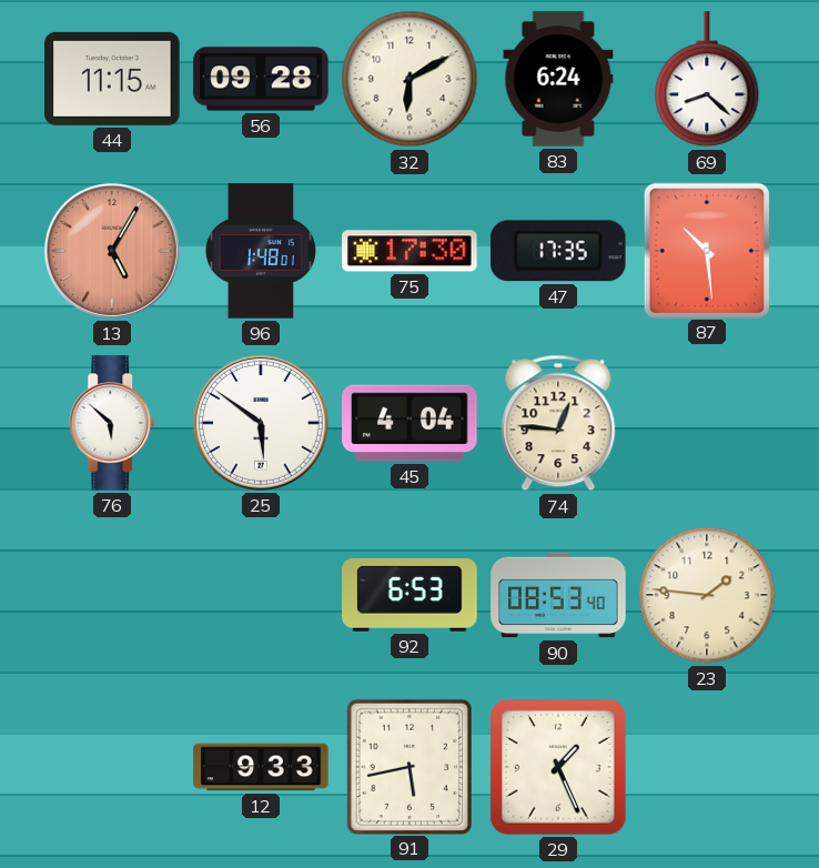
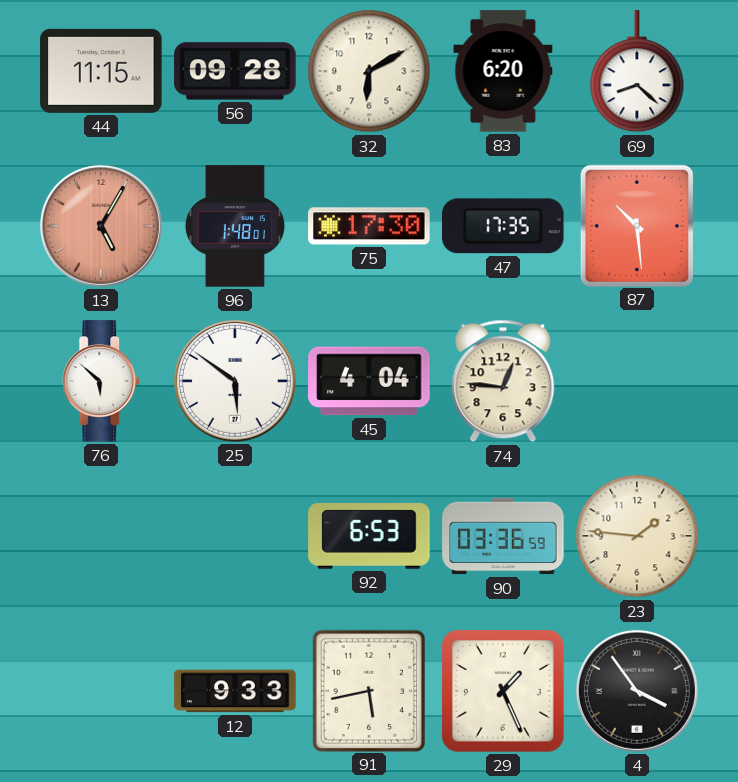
83: 6:24 -> 6:20 (503, 71)
90: 08:53 -> 03:36 (503, 536)
4: none -> 3:54 (637, 691)
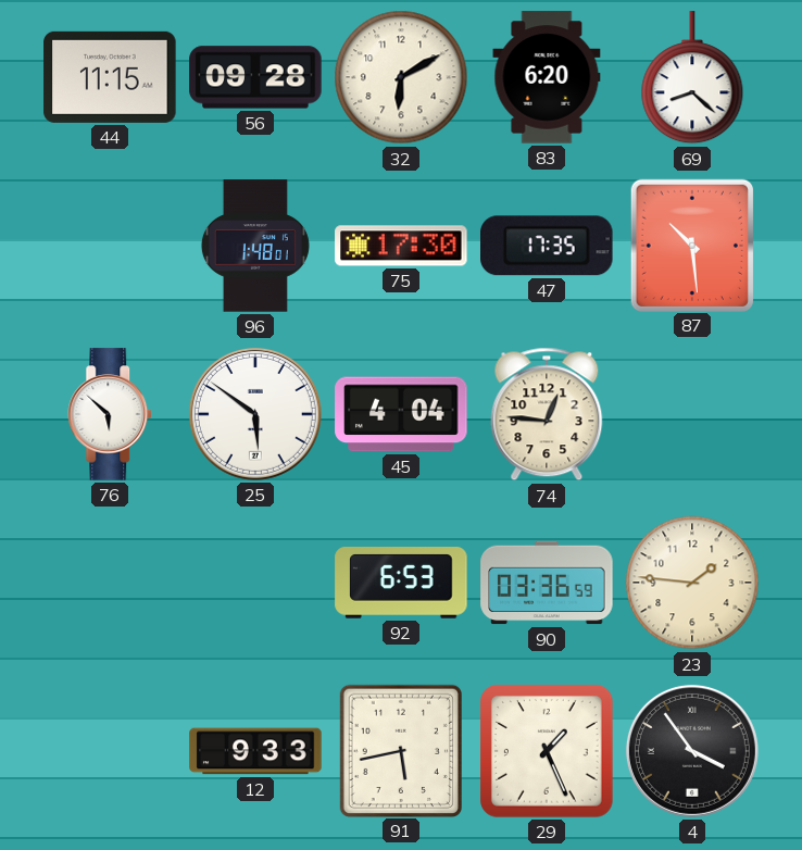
13: 5:05 -> none (101, 226)
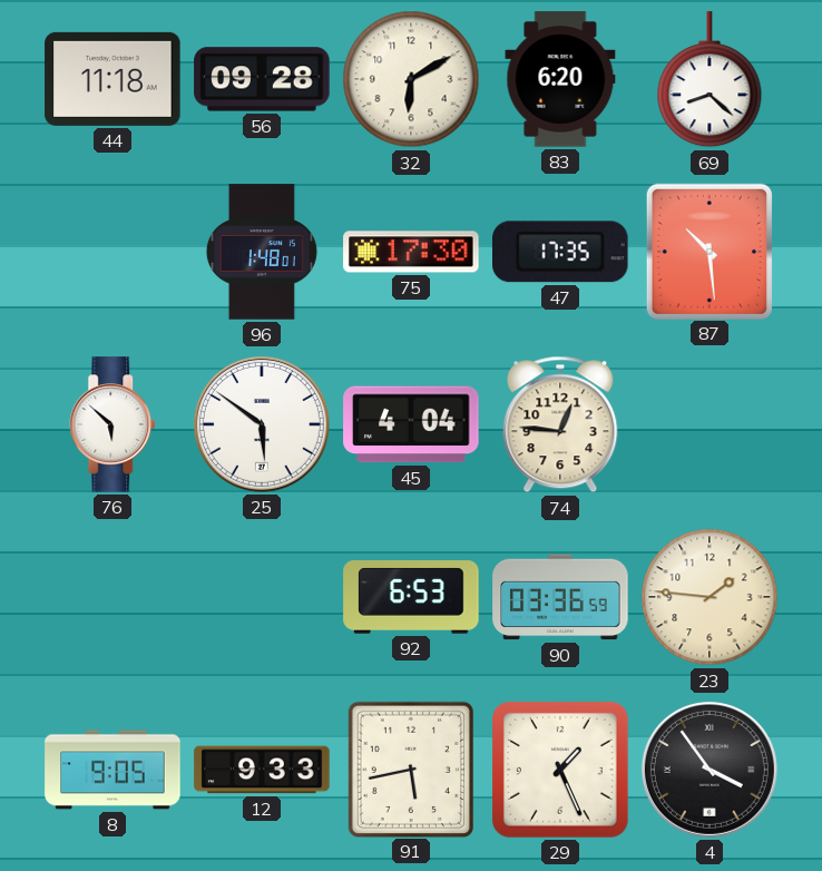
44: 11:15 -> 11:18 (112, 79)
8: none -> 9:05 (112, 770)
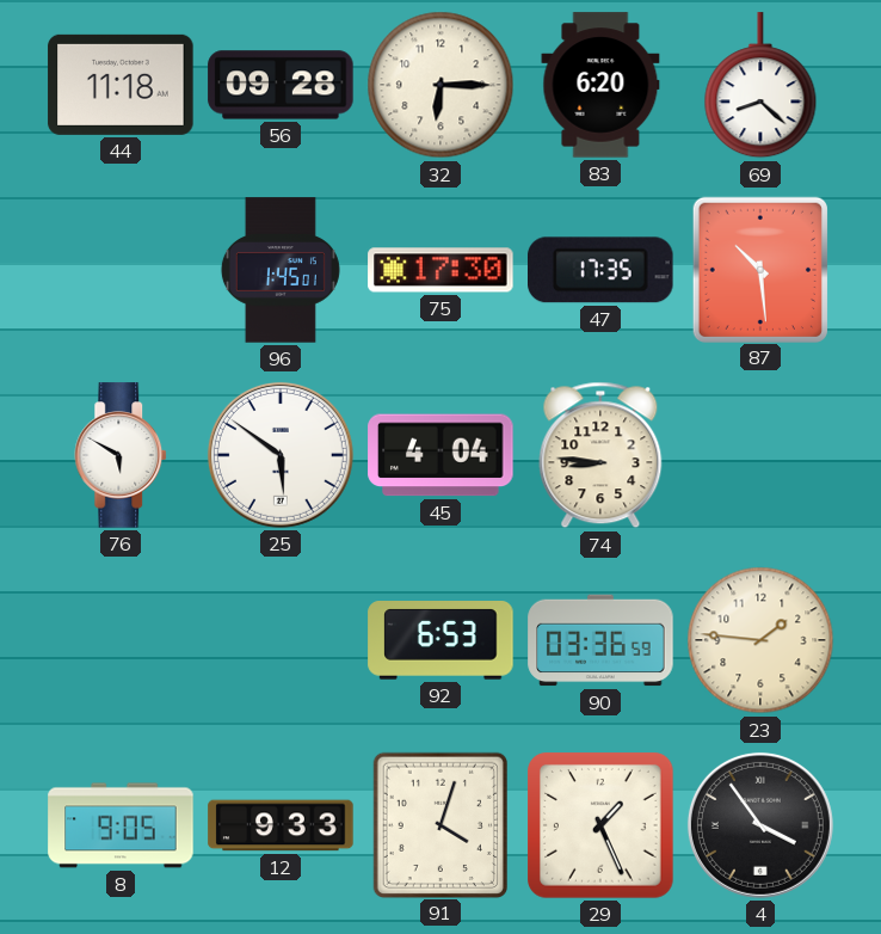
32: 6:10 -> 6:15 (440, 85)
96: 1:48 -> 1:45 (281, 270)
76: 5:52 -> 5:50 (122, 455)
74: 12:46 -> 8:46 (600, 455)
91: 5:43 -> 4:03 (440, 824)
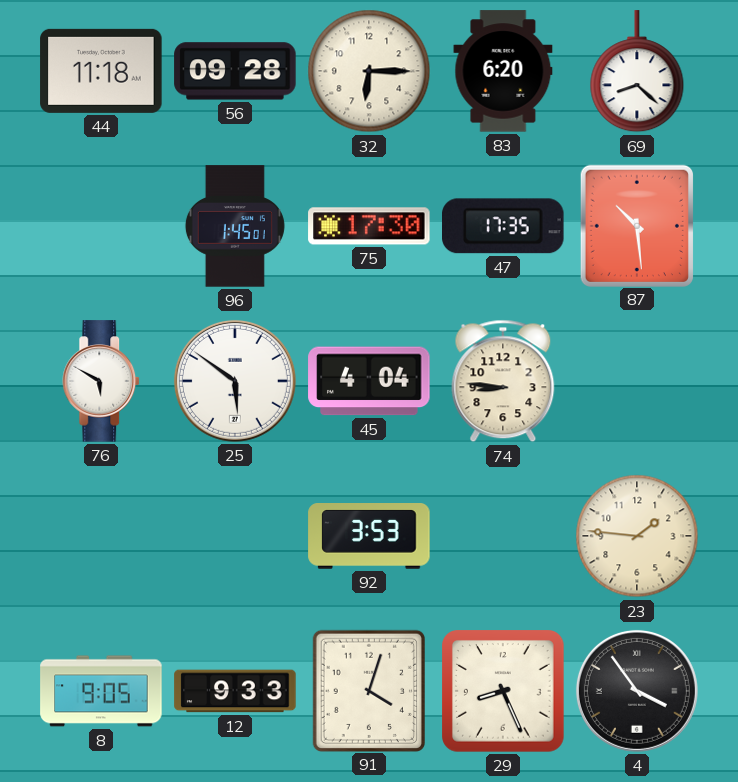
92: 6:53 -> 3:53 (369, 536)
90: 03:36 -> none (600, 640)
29: 1:26 -> 8:26 (504, 692)
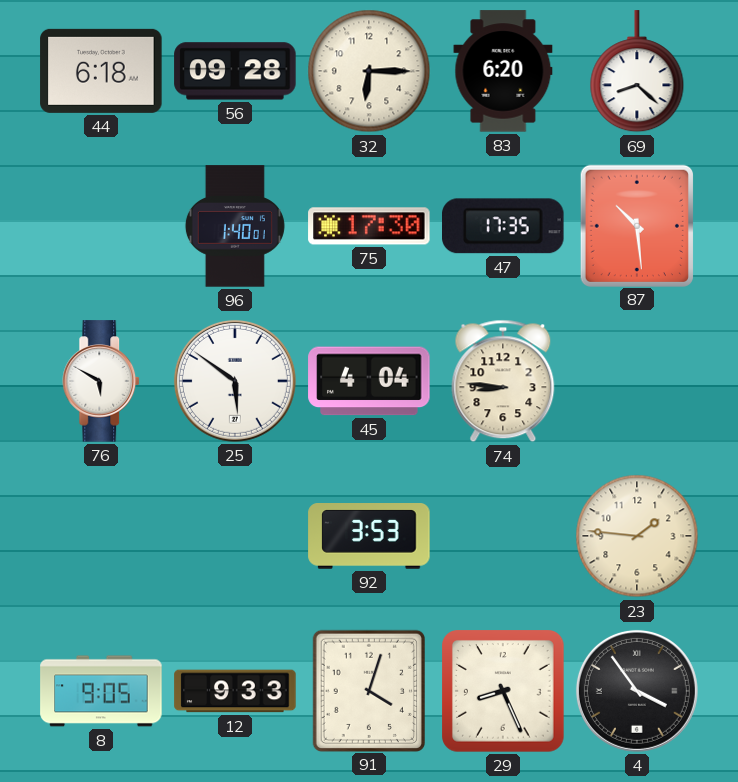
44: 11:18 -> 6:18 (101, 71)
96: 1:45 -> 1:40 (235, 226)
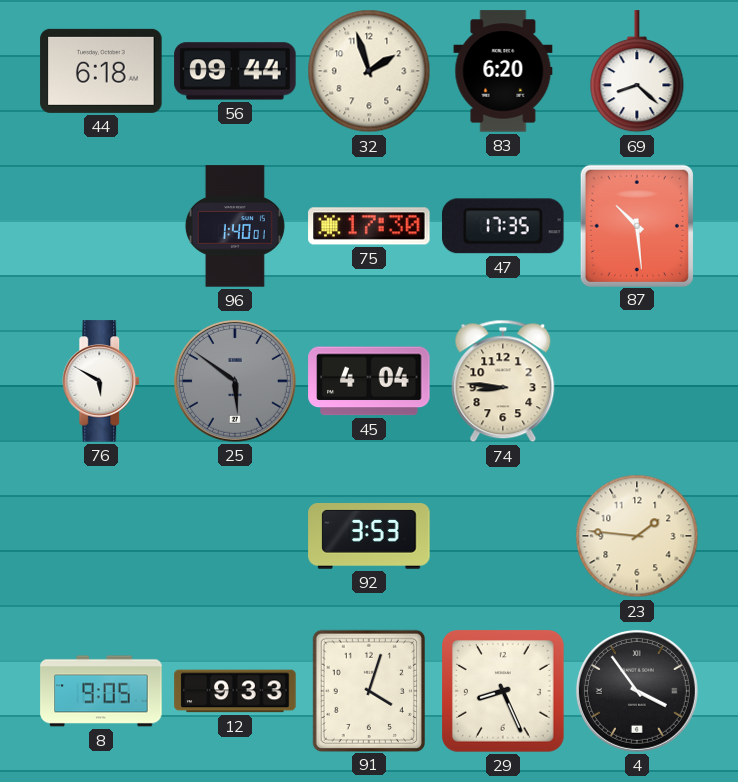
56: 09:28 -> 09:44 (235, 71)
32: 6:15 -> 1:57 (369, 71)
25 dial: white -> grey (235, 381)
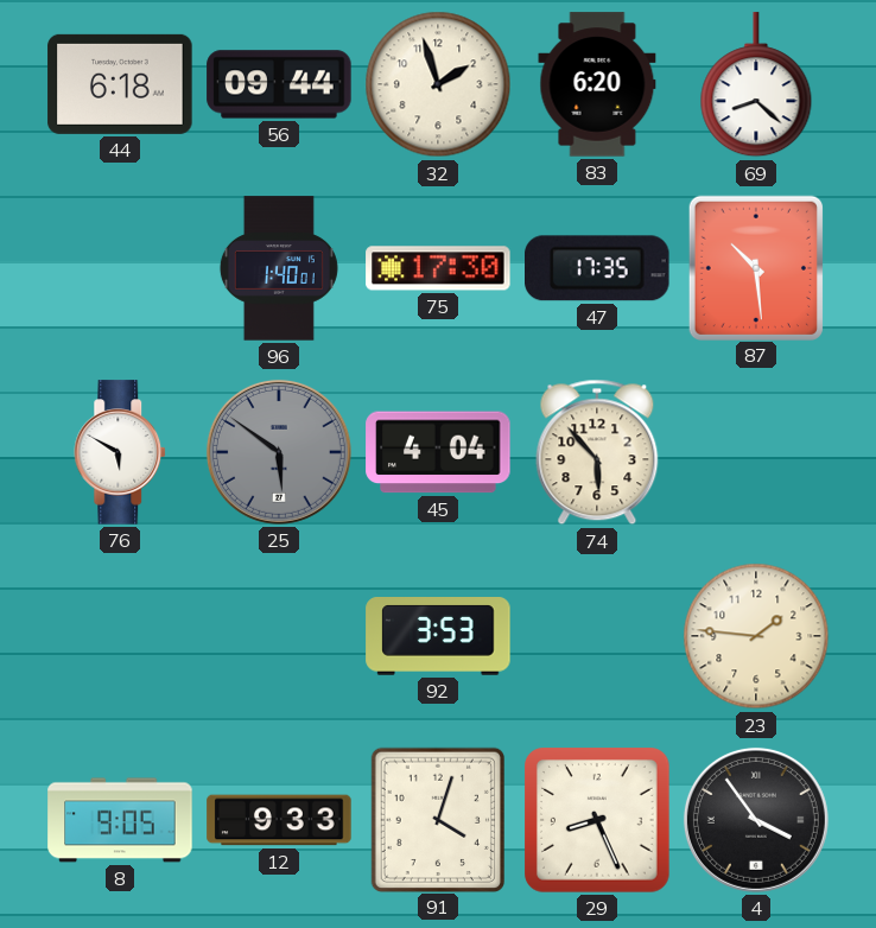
74: 8:46 -> 5:53 (597, 452)
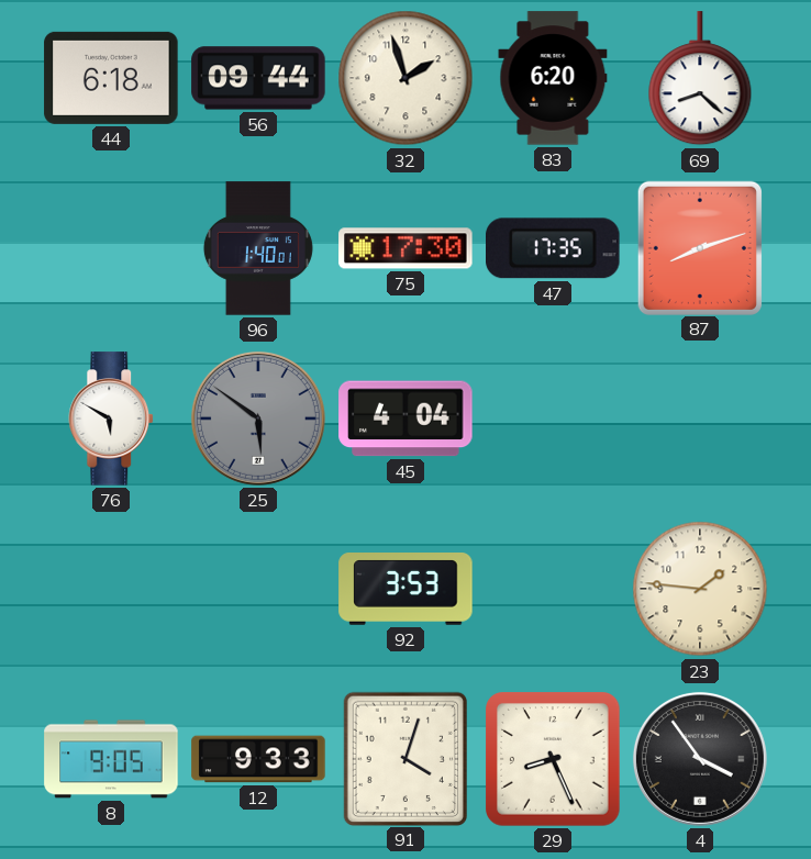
87: 10:29 -> 8:12 (700, 247)
74: 5:53 -> none (597, 452)
